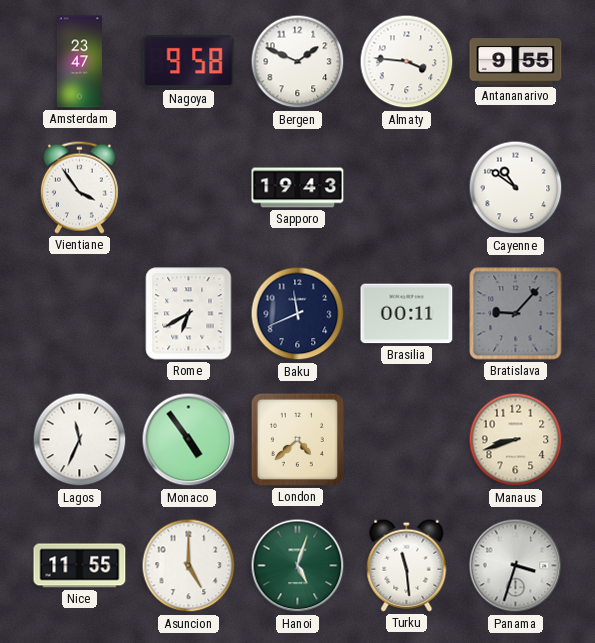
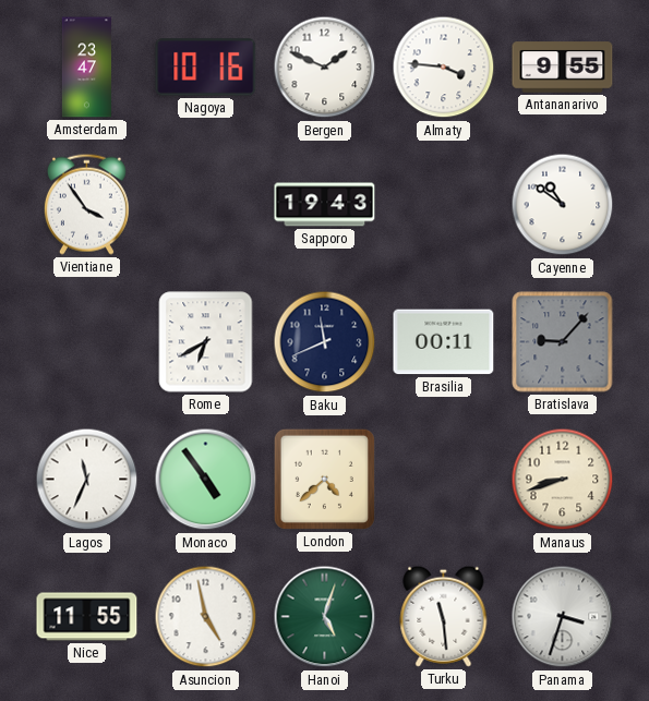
Nagoya: 9:58 -> 10:16 (206, 68)
Asuncion: 5:00 -> 4:58 (206, 617)
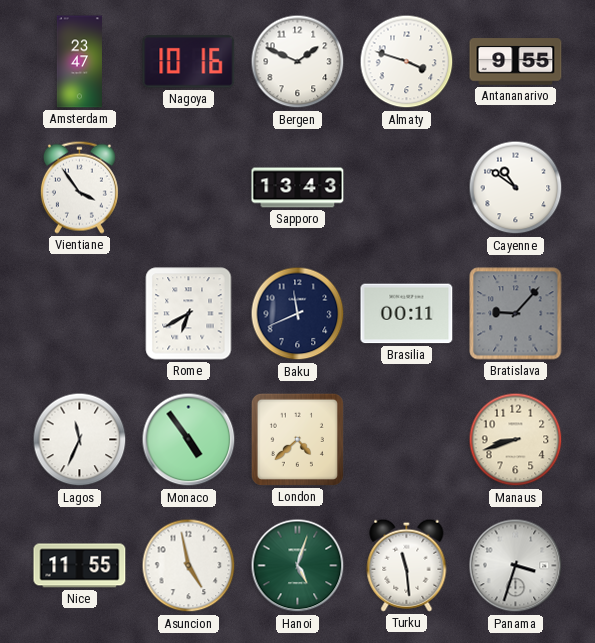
Almaty: 3:46 -> 3:48 (407, 62)
Sapporo: 19:43 -> 13:43 (298, 188)
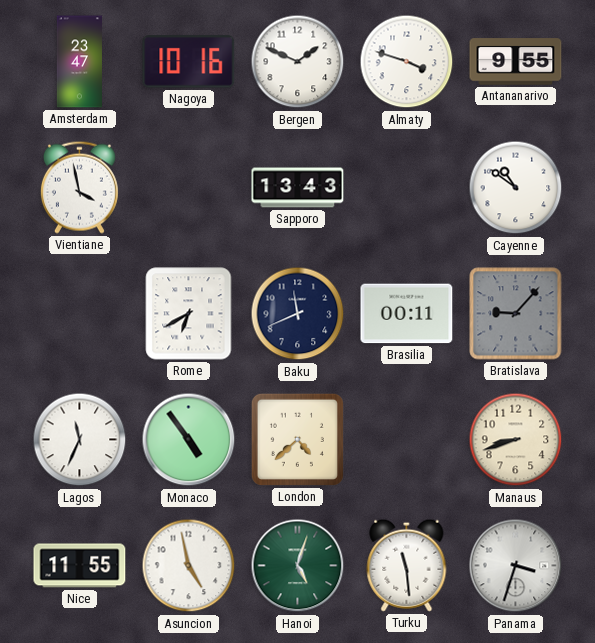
Vientiane: 3:54 -> 3:58 (79, 187)
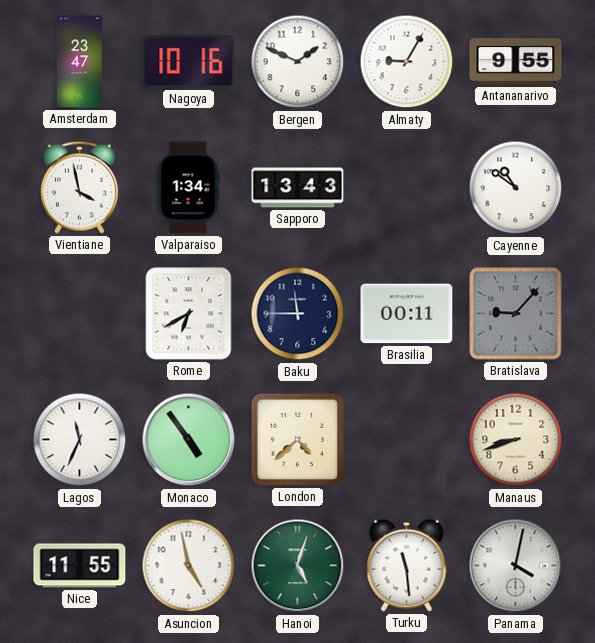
Almaty: 3:48 -> 9:05 (407, 62)
Valparaiso: none -> 1:34 (188, 188)
Baku: 11:41 -> 11:45 (298, 314)
Panama: 3:33 -> 4:02 (516, 566)
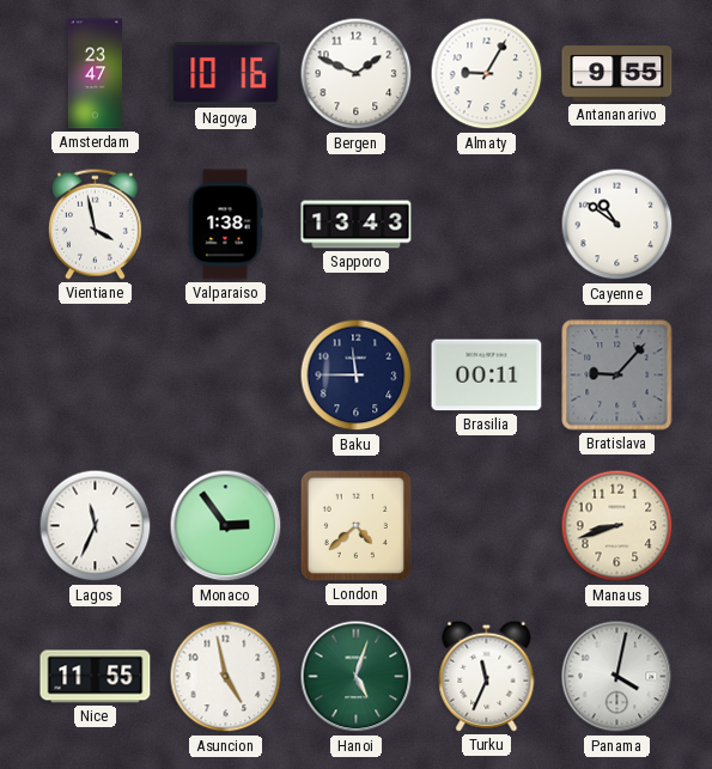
Valparaiso: 1:34 -> 1:38 (225, 225)
Rome: 6:40 -> none (189, 314)
Monaco: 4:54 -> 2:54 (226, 526)
Turku: 11:29 -> 11:34 (487, 676)
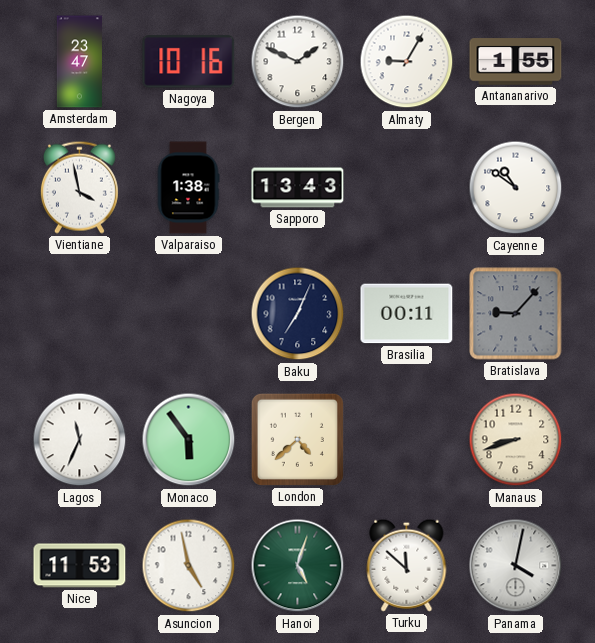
Antananarivo: 9:55 -> 1:55 (516, 62)
Baku: 11:45 -> 7:04 (298, 314)
Monaco: 2:54 -> 5:54 (189, 440)
Nice: 11:55 -> 11:53 (80, 566)
Turku: 11:34 -> 11:52 (407, 565)
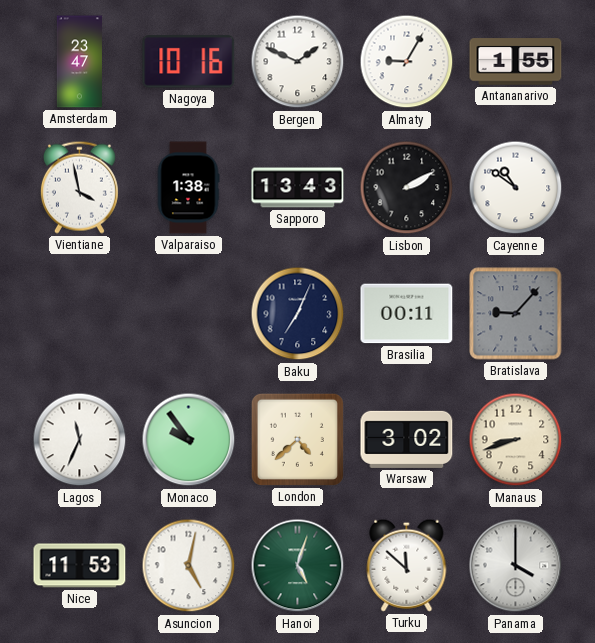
Lisbon: none -> 2:10 (407, 188)
Monaco: 5:54 -> 9:54 (189, 440)
Warsaw: none -> 3:02 (407, 439)
Asuncion: 4:58 -> 5:02 (189, 566)
Panama: 4:02 -> 4:00 (516, 566)
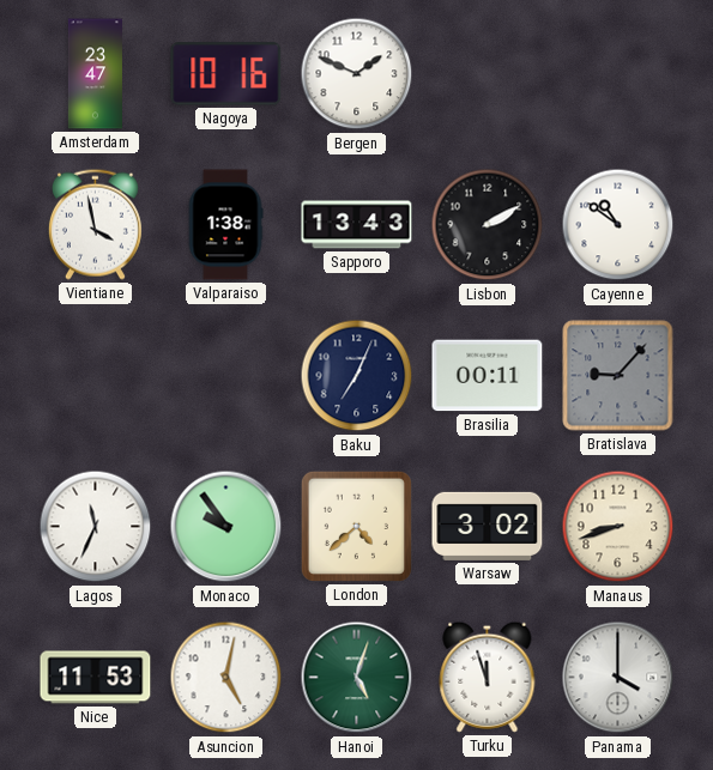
Almaty: 9:05 -> none (407, 62)
Antananarivo: 1:55 -> none (516, 62)
Turku: 11:52 -> 11:57 (488, 677)
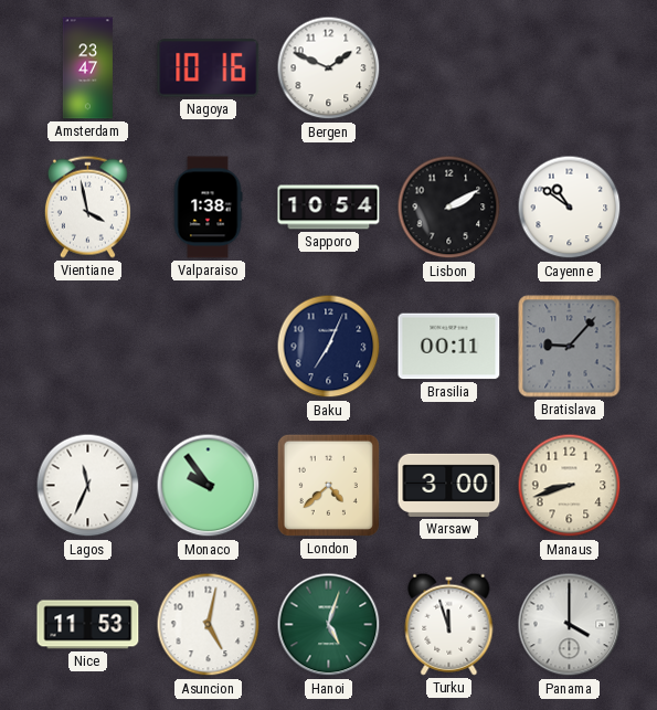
Sapporo: 13:43 -> 10:54 (329, 208)
Warsaw: 3:02 -> 3:00 (449, 485)
